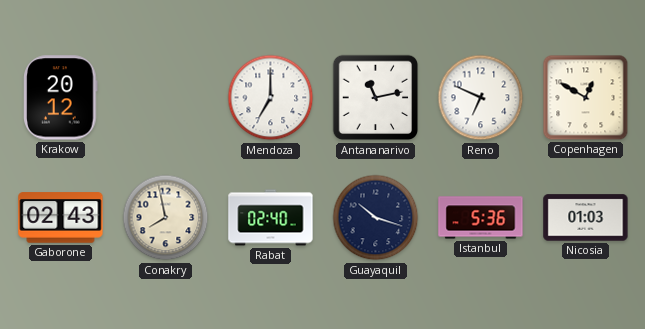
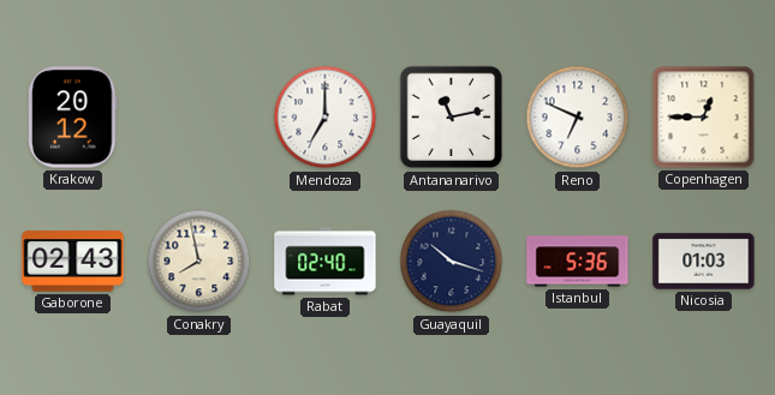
Copenhagen: 12:50 -> 12:45 (704, 118)
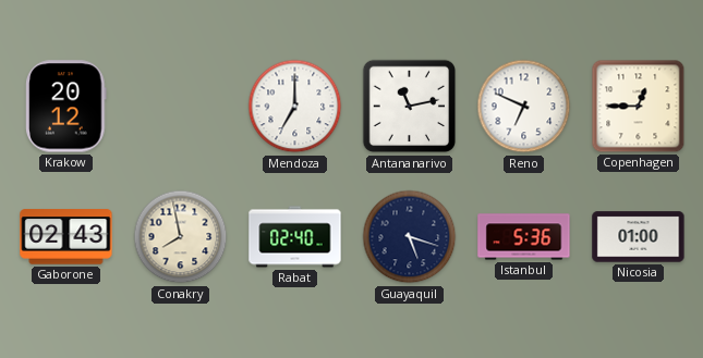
Guayaquil: 10:18 -> 5:18 (410, 237)
Nicosia: 01:03 -> 01:00 (639, 237)
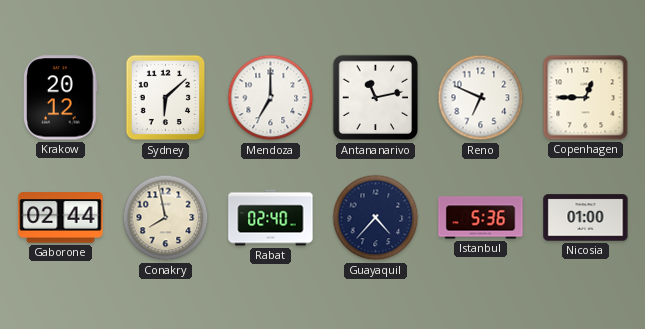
Sydney: none -> 6:08 (166, 98)
Gaborone: 02:43 -> 02:44 (61, 218)
Guayaquil: 5:18 -> 4:37 (376, 218)
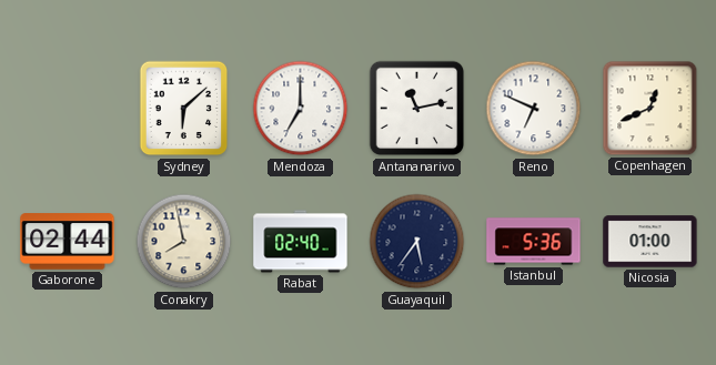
Krakow: 20:12 -> none (61, 98)
Copenhagen: 12:45 -> 12:41 (651, 109)
Guayaquil: 4:37 -> 5:36 (417, 242)
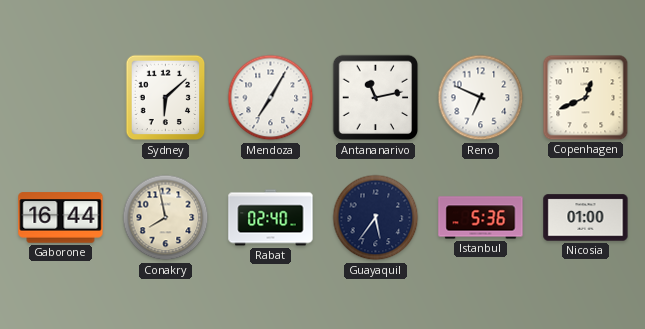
Mendoza: 7:00 -> 7:05 (271, 98)
Gaborone: 02:44 -> 16:44 (61, 218)
